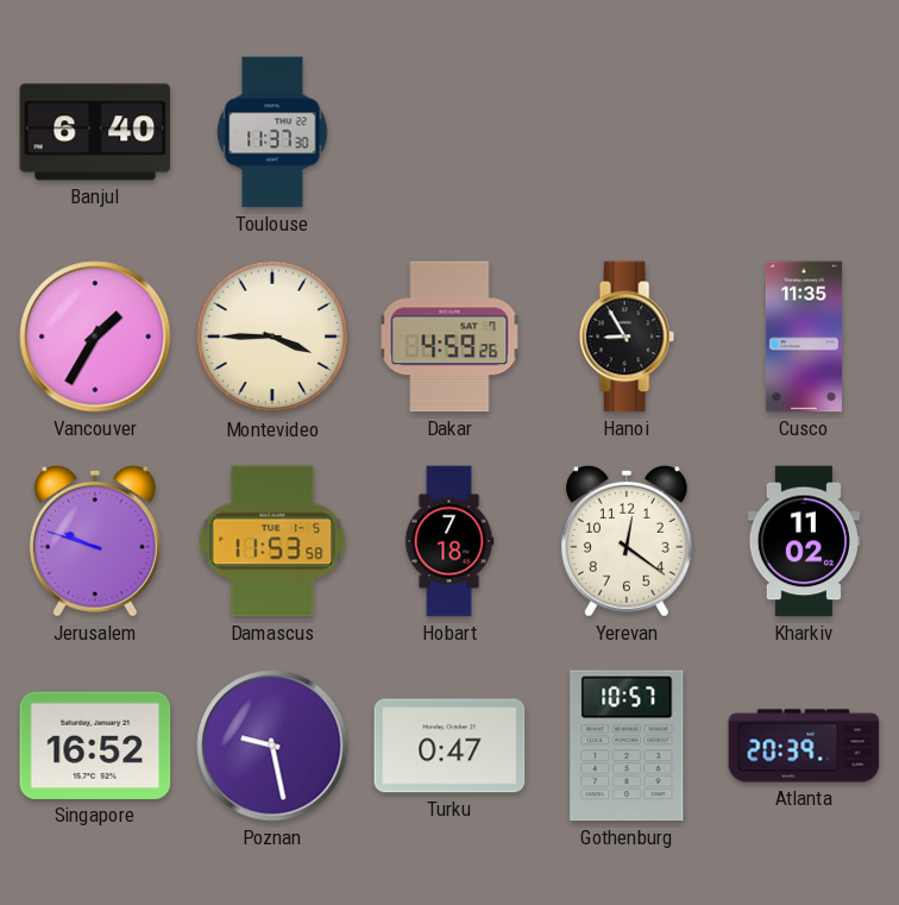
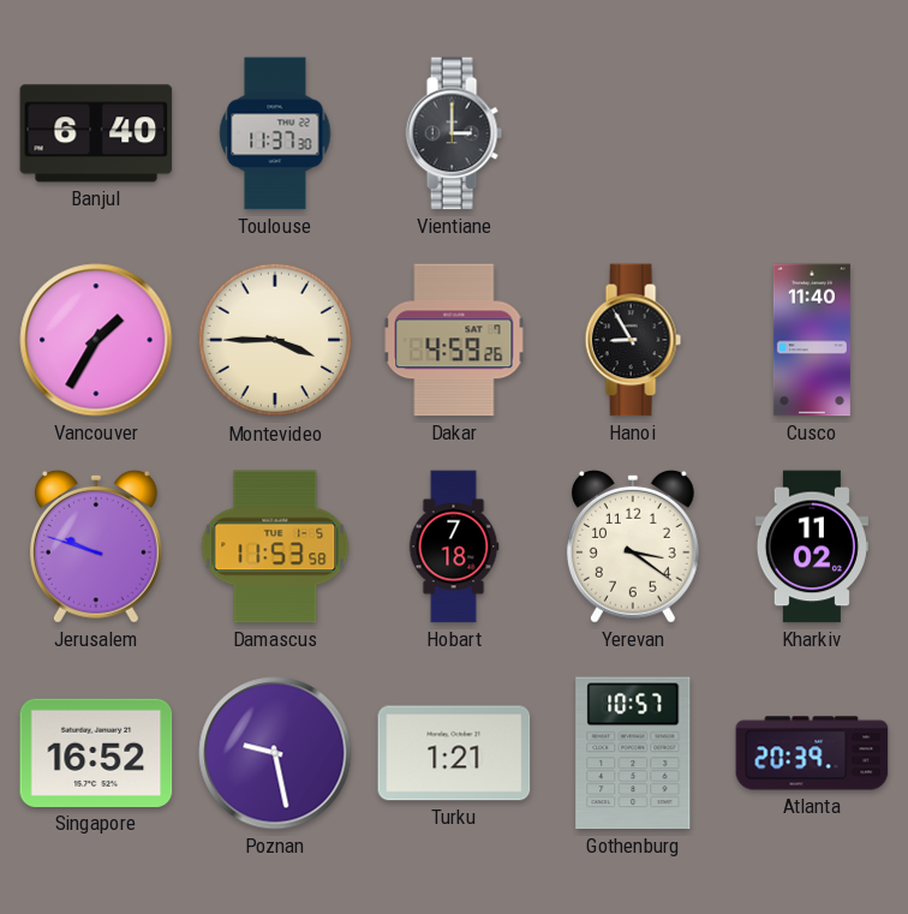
Vientiane: none -> 3:00 (454, 133)
Cusco: 11:35 -> 11:40 (812, 340)
Yerevan: 12:21 -> 3:21 (633, 546)
Turku: 0:47 -> 1:21 (454, 753)
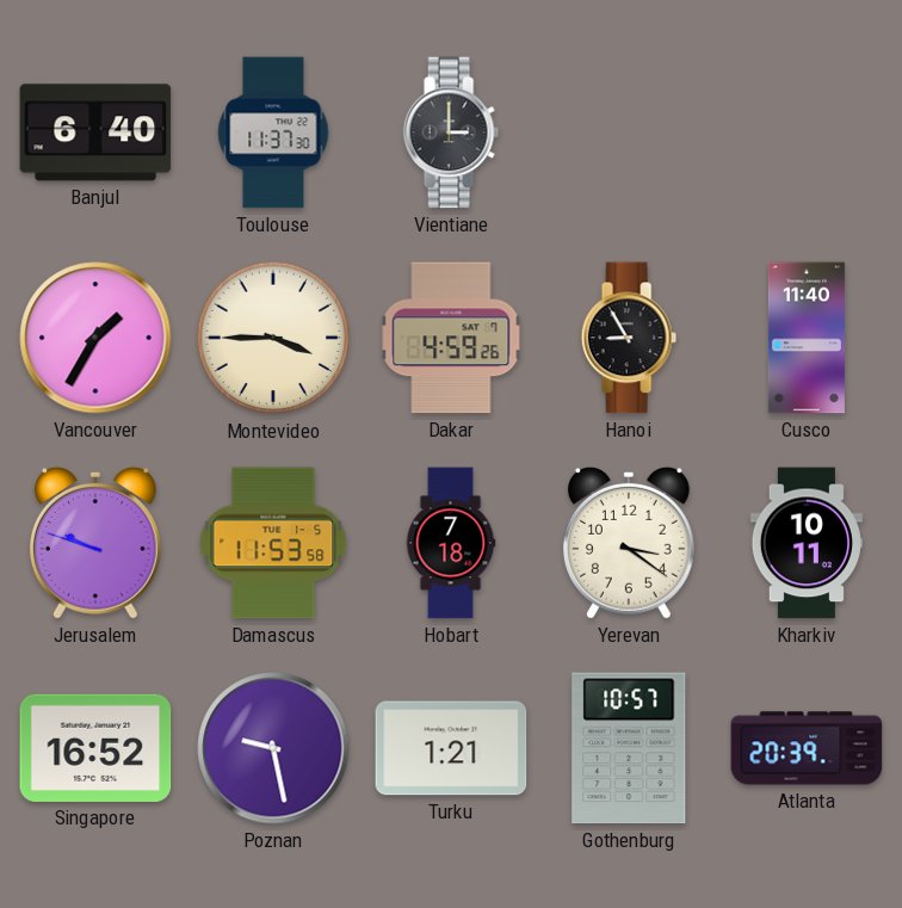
Kharkiv: 11:02 -> 10:11 (807, 543)
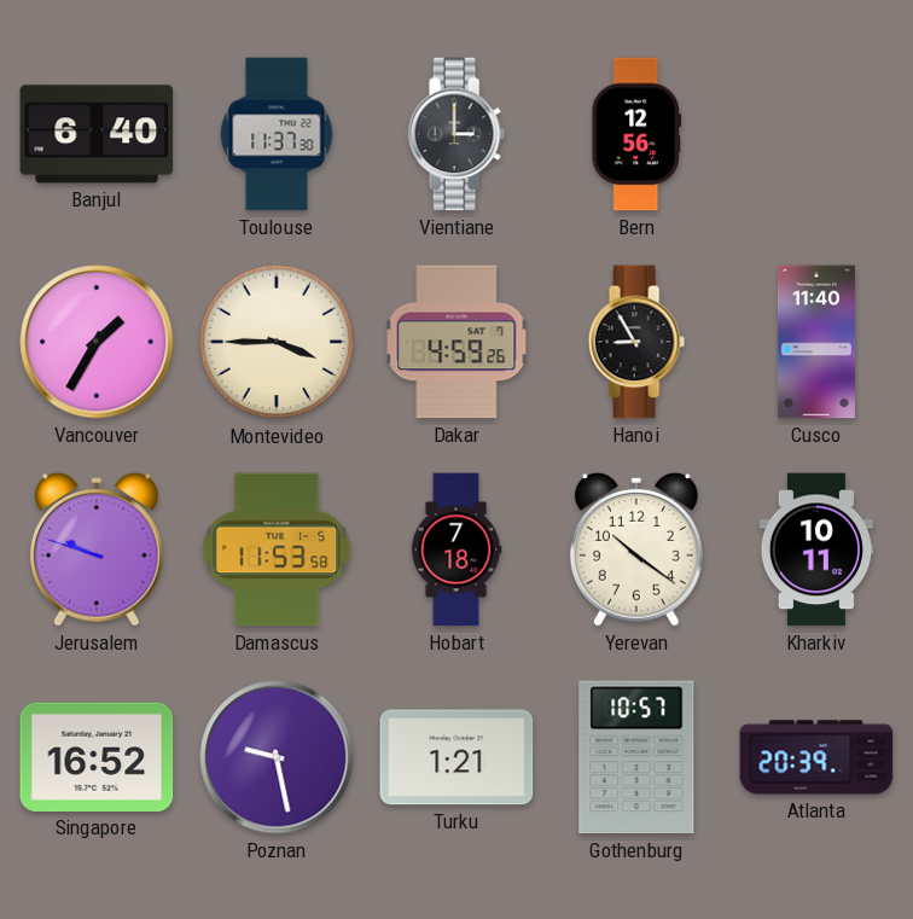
Bern: none -> 12:56 (636, 134)
Yerevan: 3:21 -> 10:21 (636, 549)
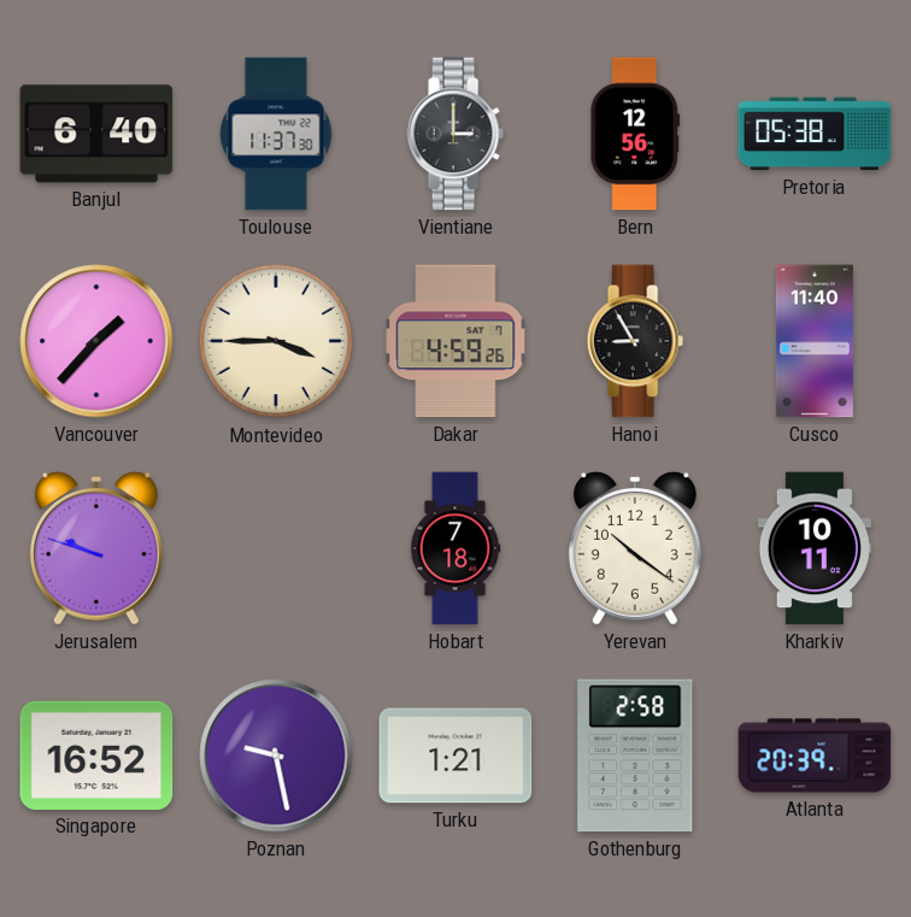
Pretoria: none -> 05:38 (815, 134)
Vancouver: 1:35 -> 1:37 (96, 341)
Damascus: 11:53 -> none (277, 549)
Gothenburg: 10:57 -> 2:58 (635, 756)
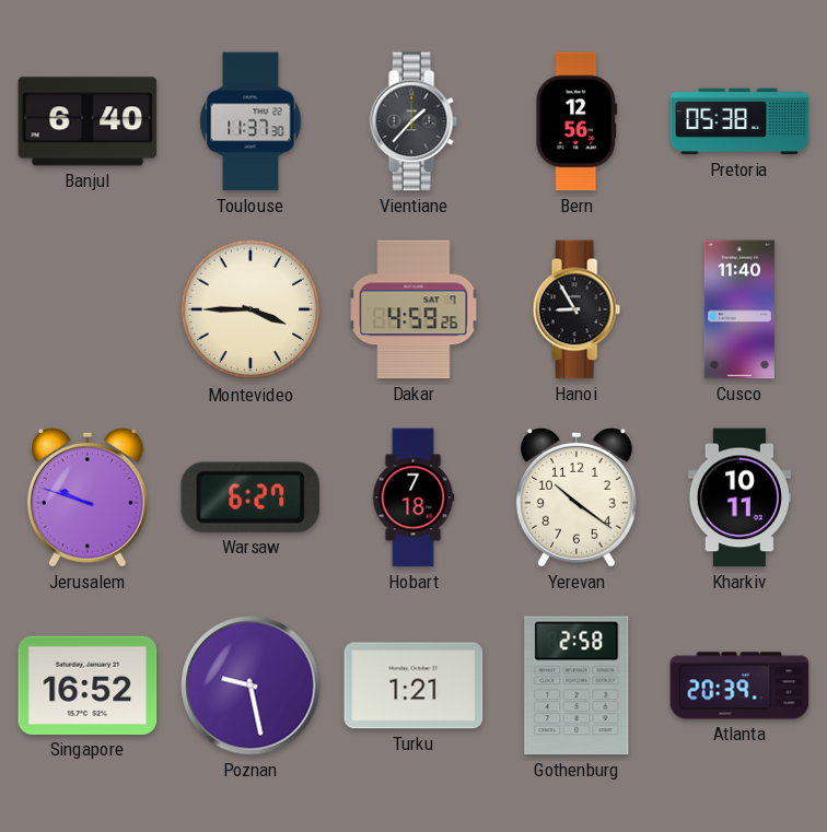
Vientiane: 3:00 -> 1:37 (413, 121)
Vancouver: 1:37 -> none (96, 341)
Warsaw: none -> 6:27 (251, 497)
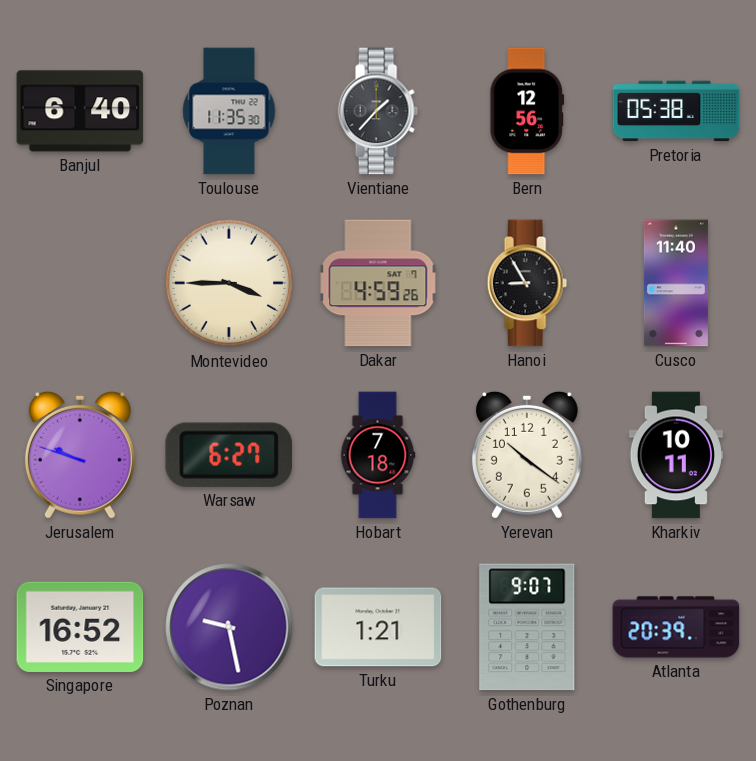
Toulouse: 11:37 -> 11:35 (229, 111)
Gothenburg: 2:58 -> 9:07 (527, 627)
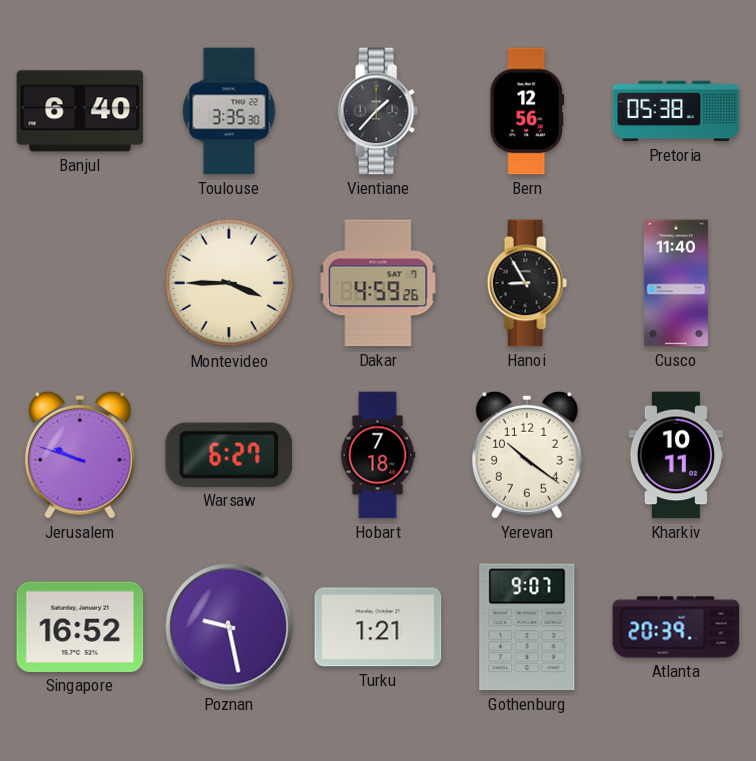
Toulouse: 11:35 -> 3:35 (229, 111)
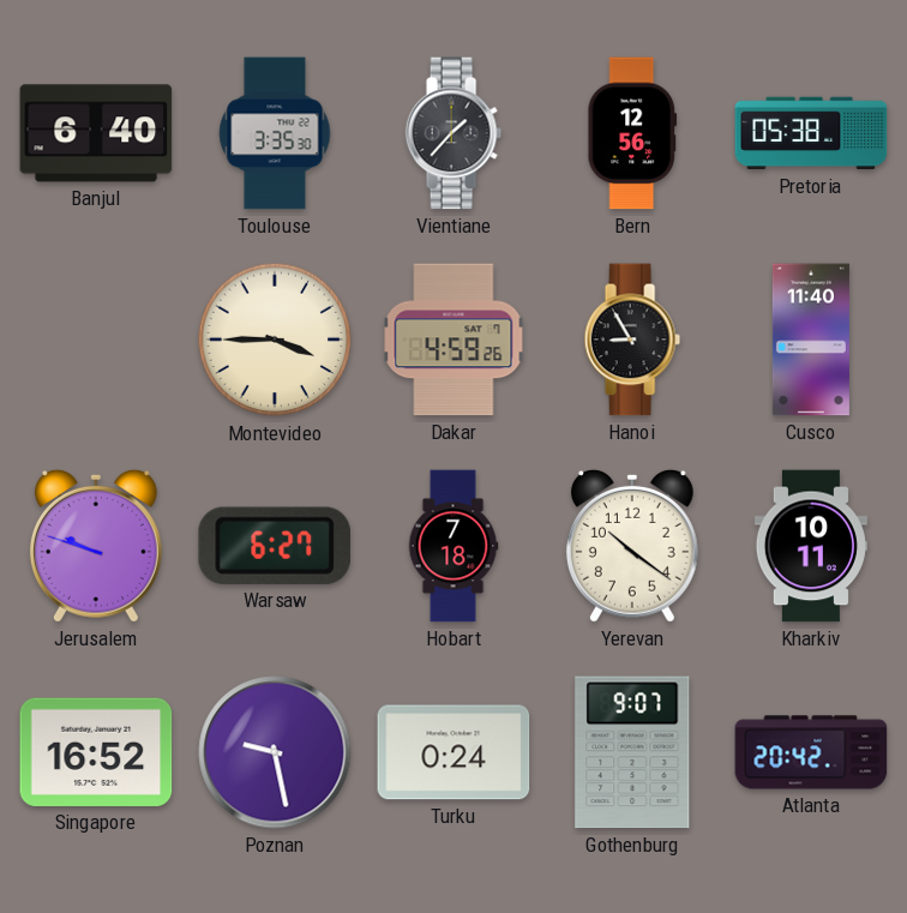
Turku: 1:21 -> 0:24 (453, 752)
Atlanta: 20:39 -> 20:42 (811, 752)
